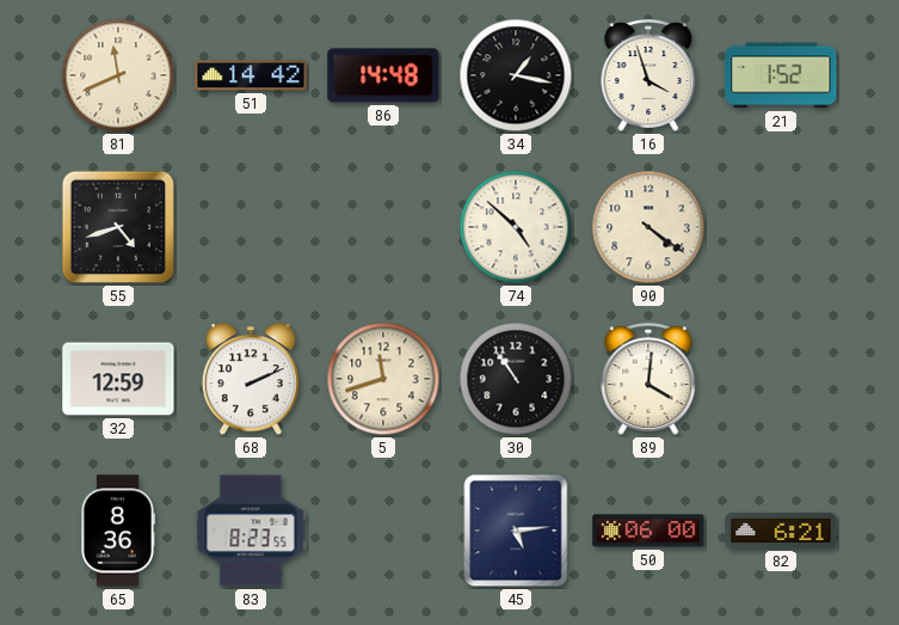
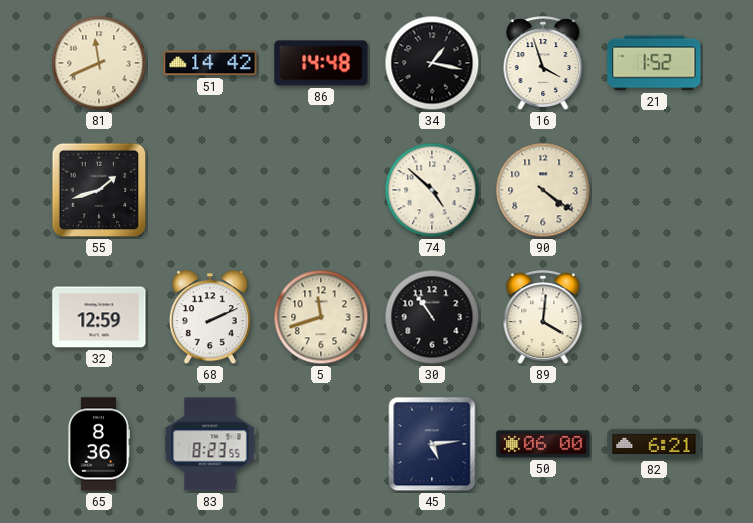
55: 4:42 -> 1:42 (99, 190)
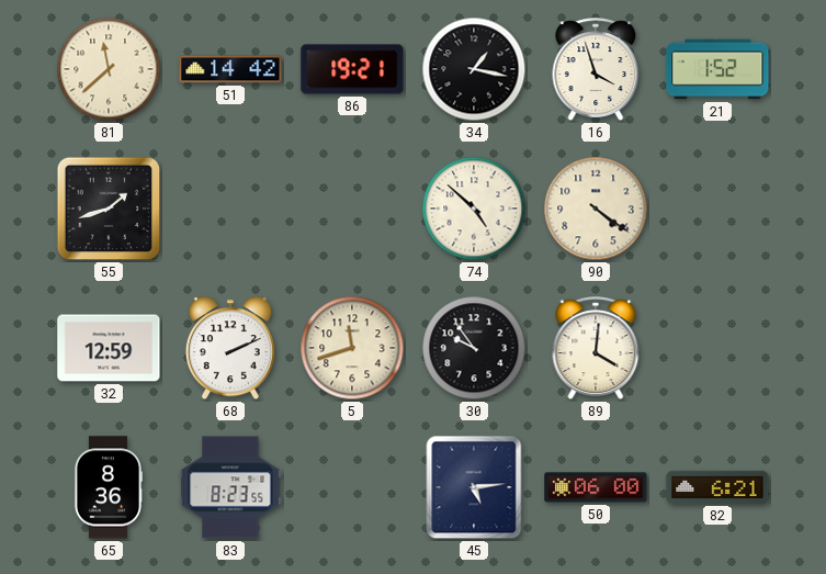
81: 11:41 -> 11:38 (109, 69)
86: 14:48 -> 19:21 (352, 69)
30: 10:54 -> 9:54 (474, 348)
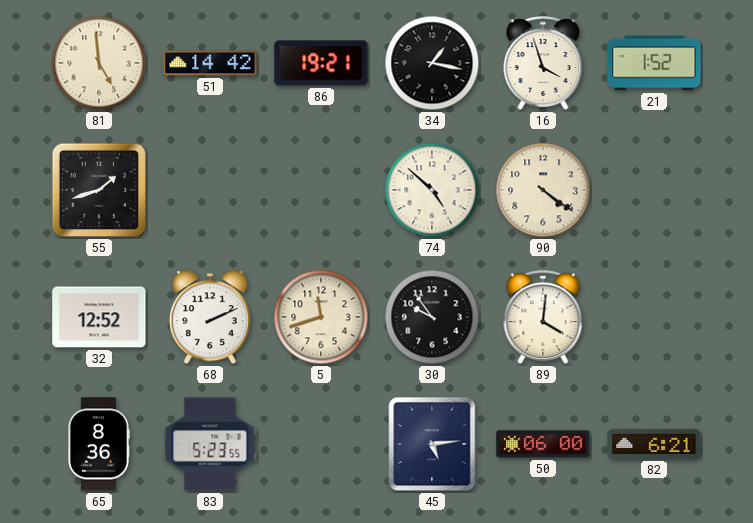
81: 11:38 -> 4:59 (99, 63)
32: 12:59 -> 12:52 (99, 317)
83: 8:23 -> 5:23 (210, 444)
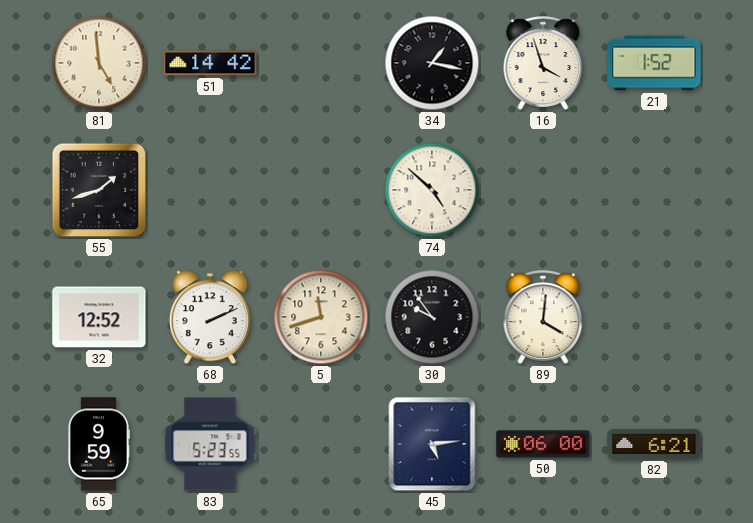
86: 19:21 -> none (321, 63)
90: 4:21 -> none (543, 190)
65: 8:36 -> 9:59 (98, 444)
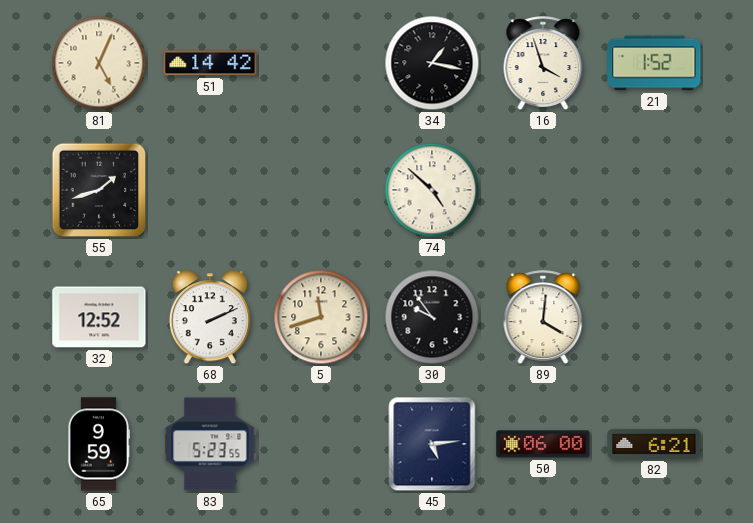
81: 4:59 -> 5:04 (99, 63)
